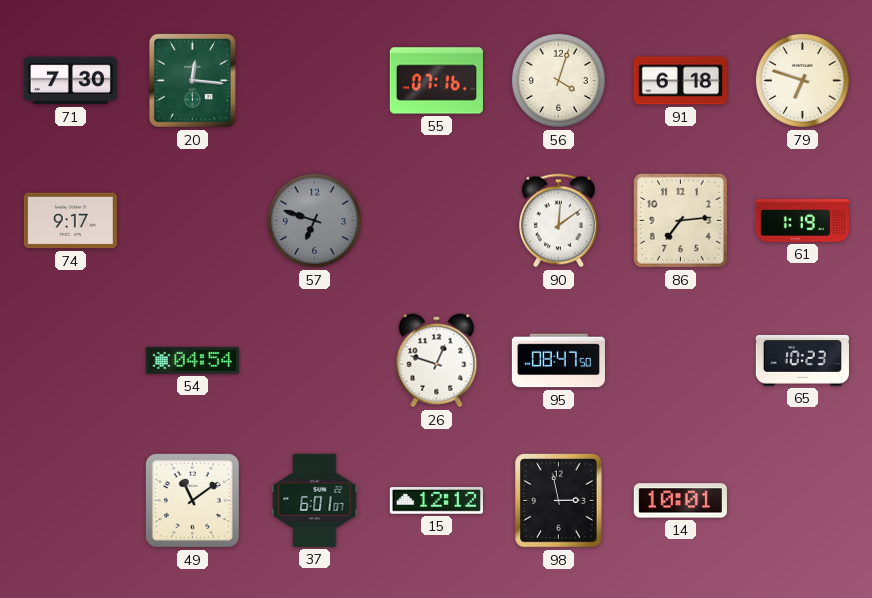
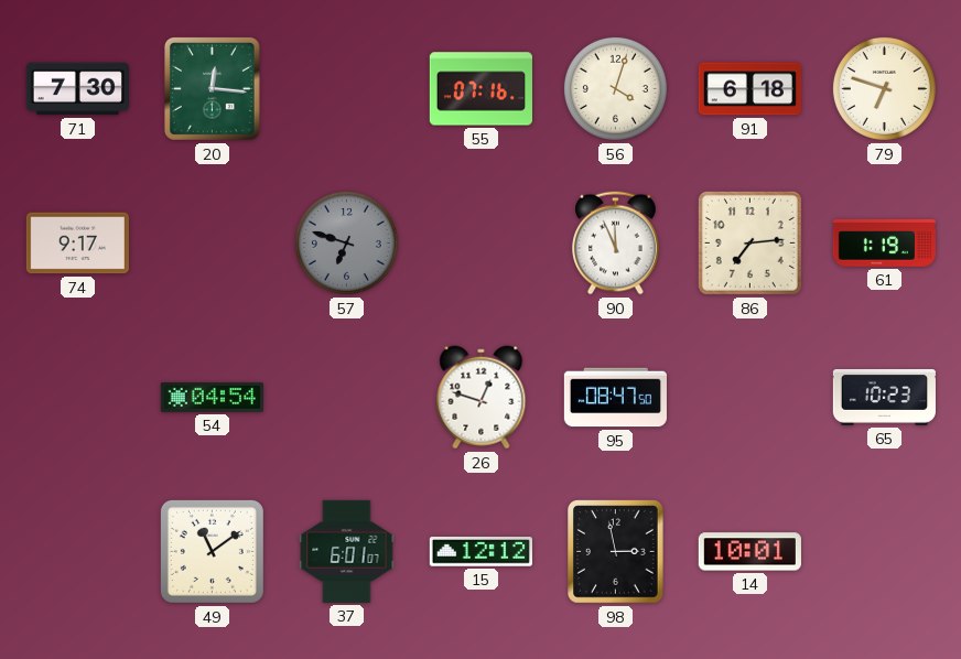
90: 12:09 -> 11:56 (616, 244)
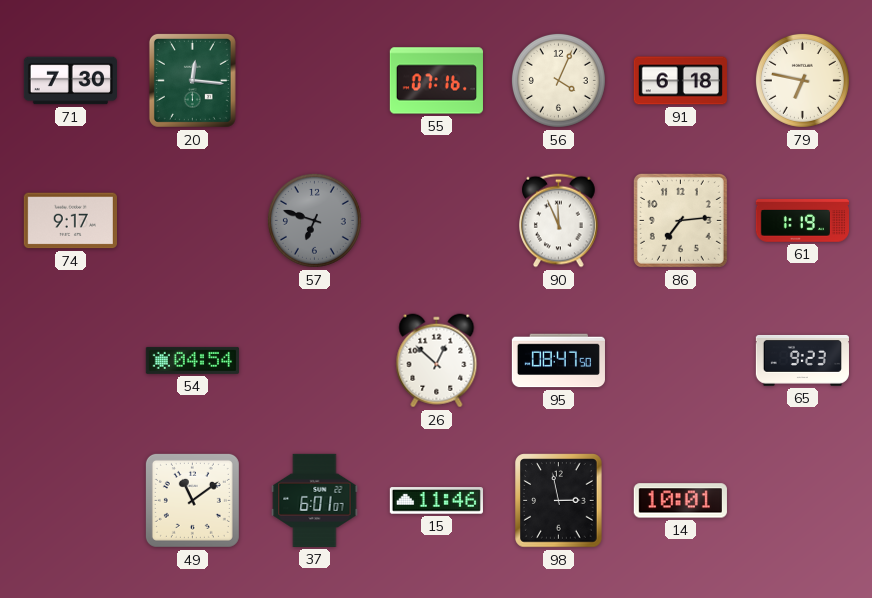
56: 4:03 -> 4:04 (558, 80)
79: 6:48 -> 6:47 (802, 80)
26: 12:48 -> 12:52 (437, 361)
65: 10:23 -> 9:23 (802, 360)
15: 12:12 -> 11:46 (436, 501)
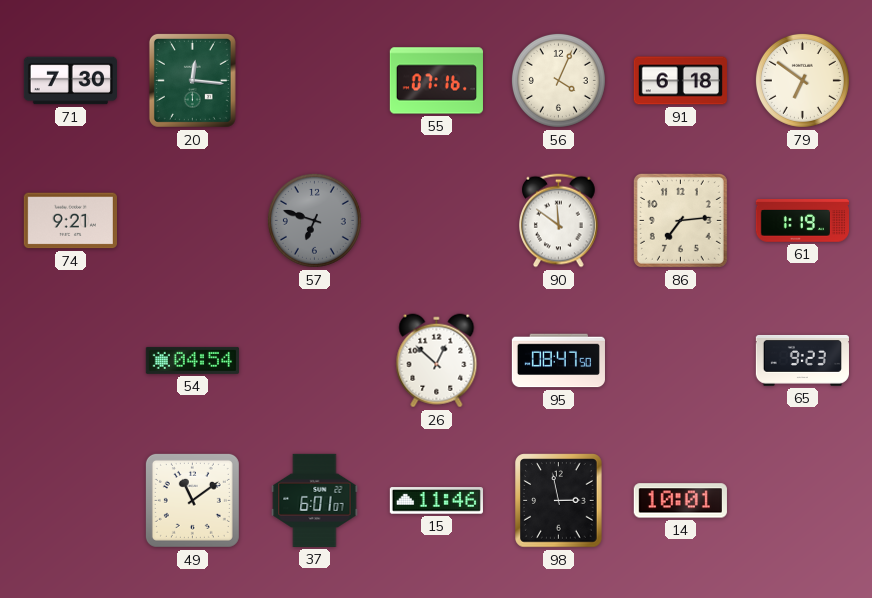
79: 6:47 -> 6:51 (802, 80)
74: 9:17 -> 9:21 (70, 221)
90: 11:56 -> 11:51 (559, 221)
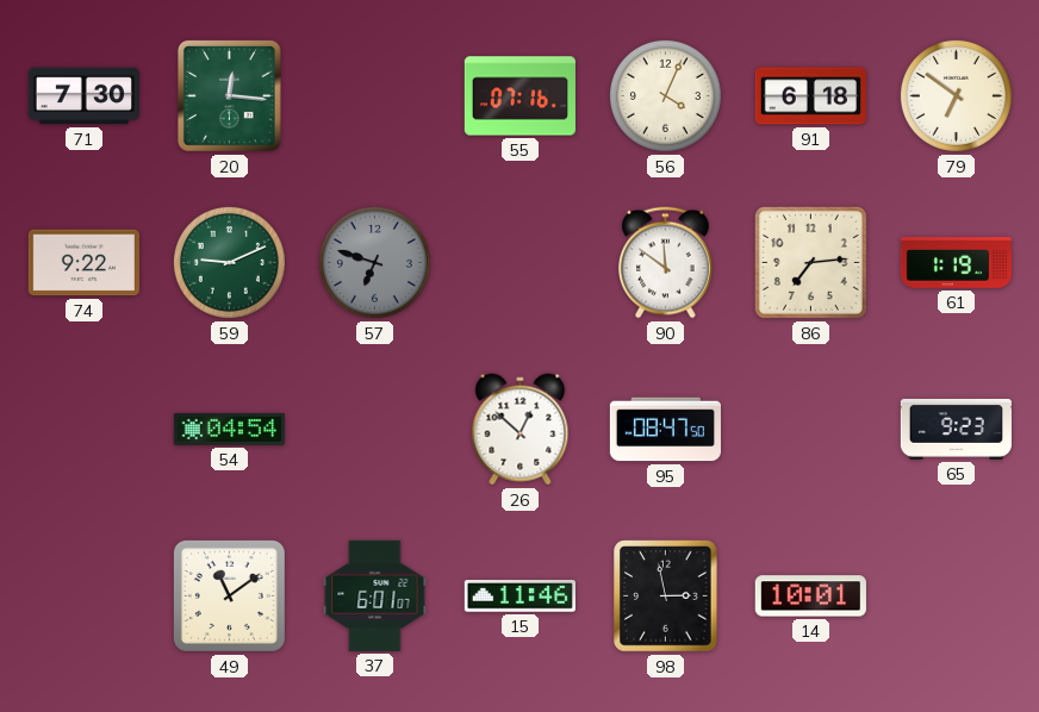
74: 9:21 -> 9:22 (83, 263)
59: none -> 9:11 (229, 262)
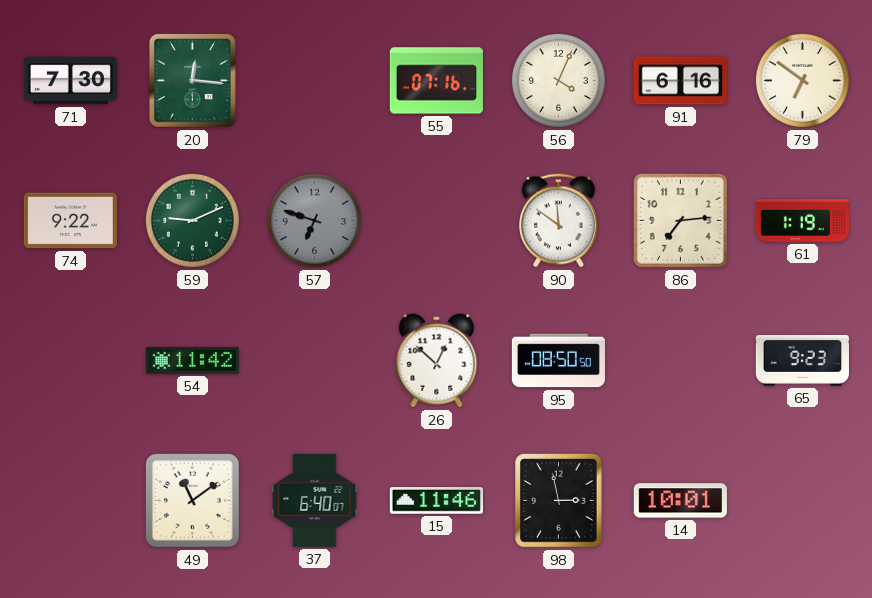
91: 6:18 -> 6:16 (680, 81)
54: 04:54 -> 11:42 (192, 360)
95: 08:47 -> 08:50 (558, 361)
37: 6:01 -> 6:40 (315, 500)
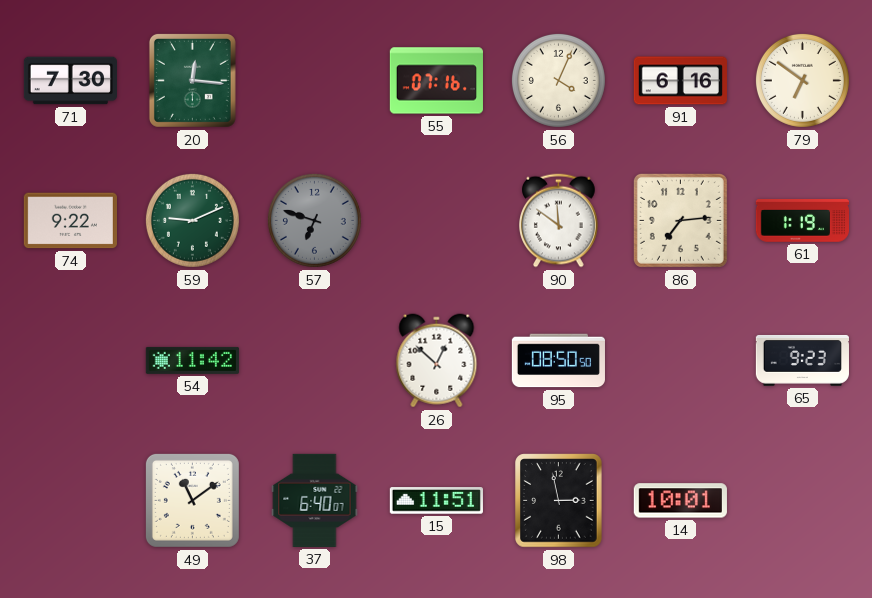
15: 11:46 -> 11:51 (436, 501)
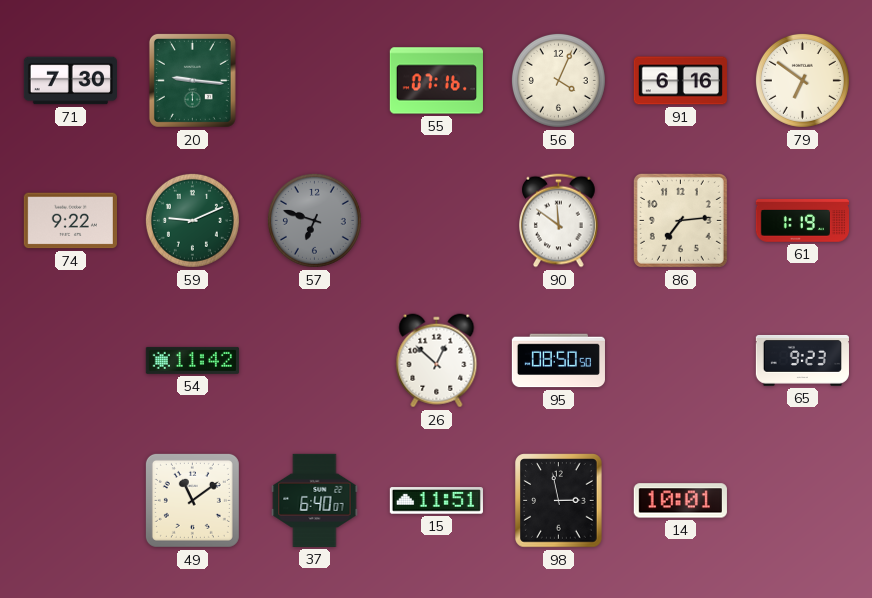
20: 12:16 -> 9:16 (192, 80)
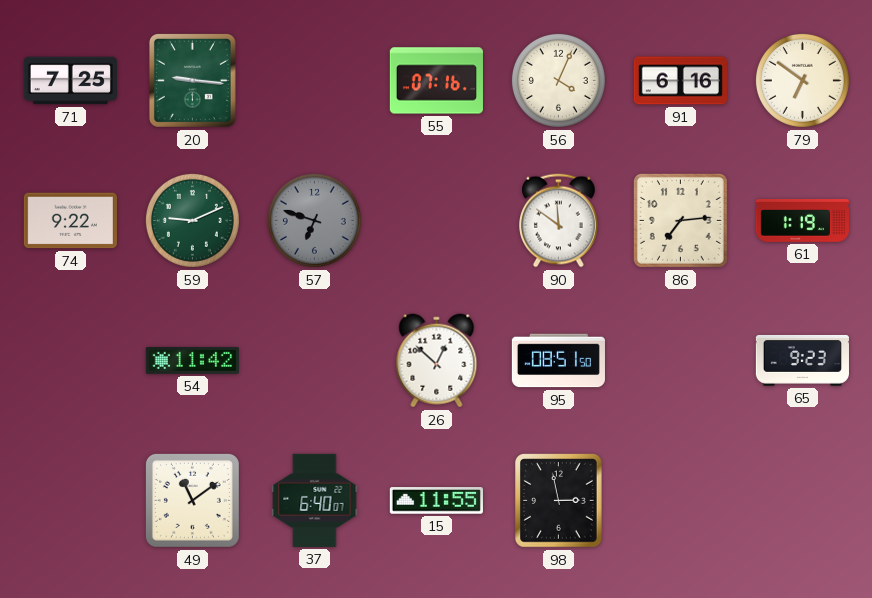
71: 7:30 -> 7:25 (70, 81)
95: 08:50 -> 08:51 (558, 361)
15: 11:51 -> 11:55 (436, 501)
14: 10:01 -> none (680, 501)
